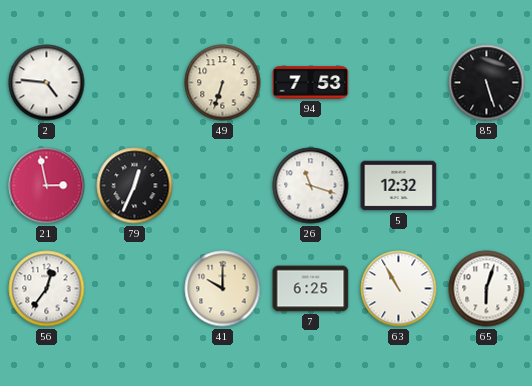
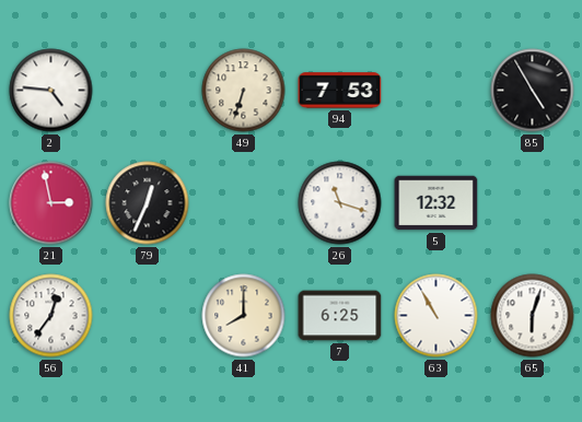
85: 5:27 -> 4:55 (533, 91)
41: 10:00 -> 8:00 (244, 316)
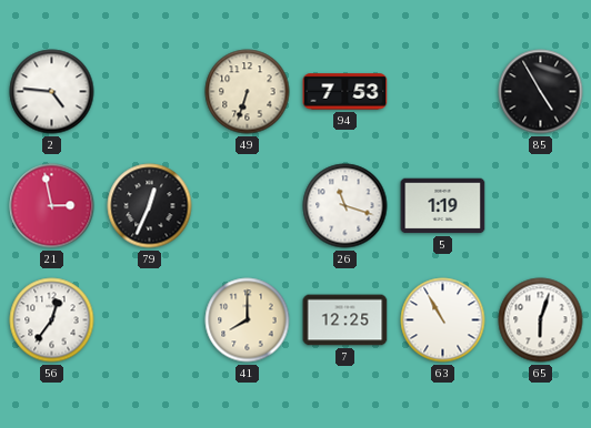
5: 12:32 -> 1:19 (443, 206)
7: 6:25 -> 12:25 (345, 320)
